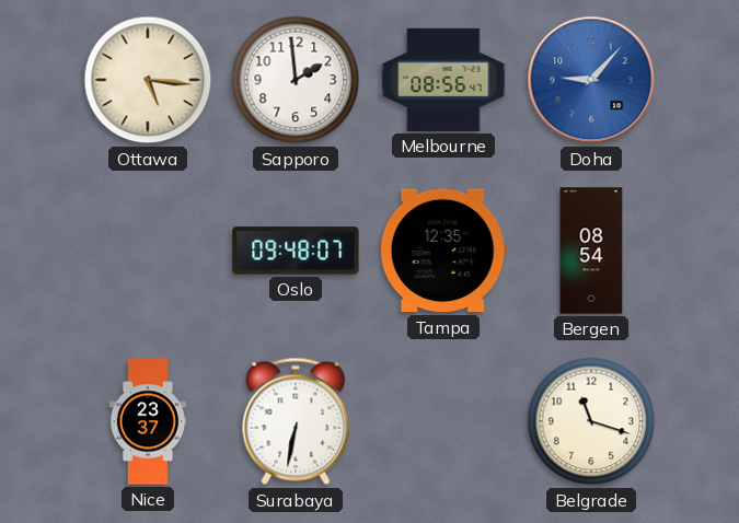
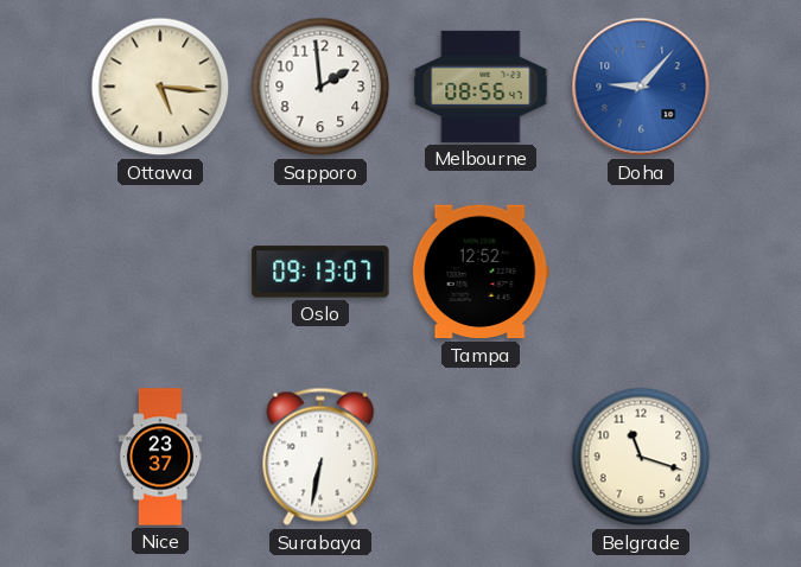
Oslo: 09:48 -> 09:13 (320, 272)
Tampa: 12:35 -> 12:52 (481, 272)
Bergen: 08:54 -> none (591, 251)
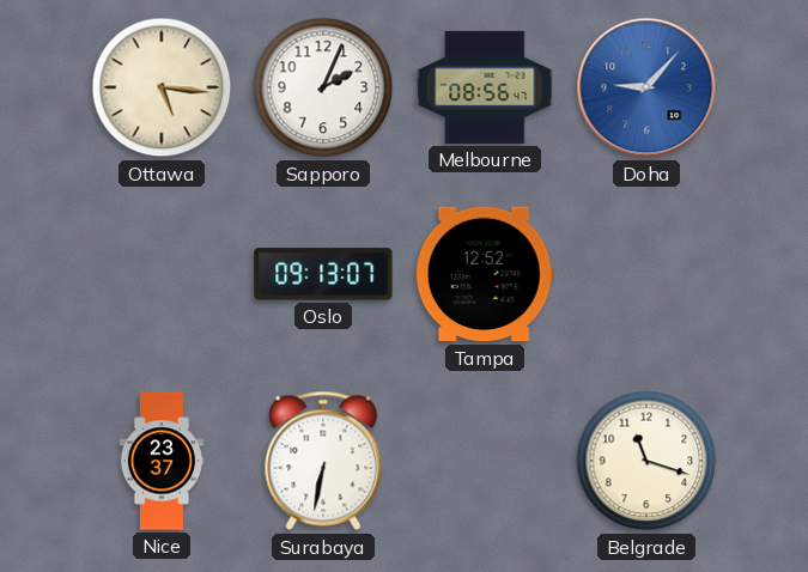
Sapporo: 1:59 -> 2:04 (323, 87)
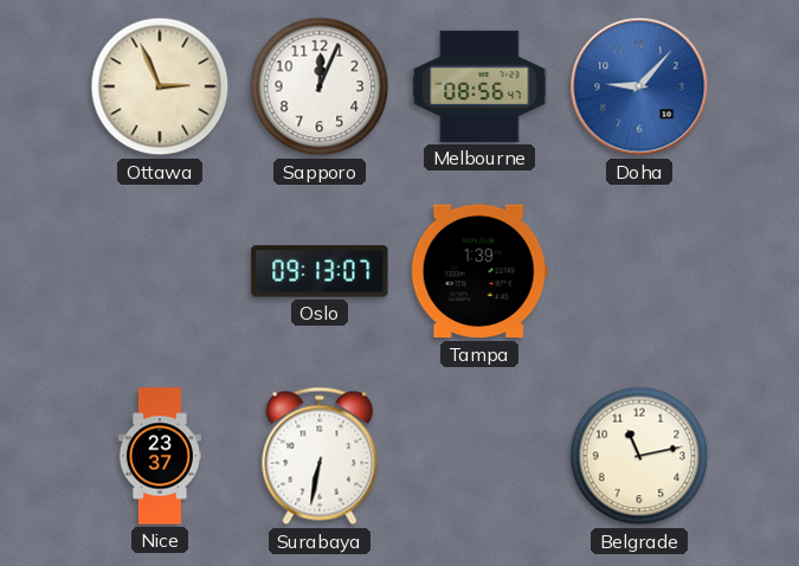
Ottawa: 5:16 -> 2:56 (160, 86)
Sapporo: 2:04 -> 12:04 (320, 86)
Tampa: 12:52 -> 1:39 (479, 271)
Belgrade: 11:18 -> 11:13 (639, 456)
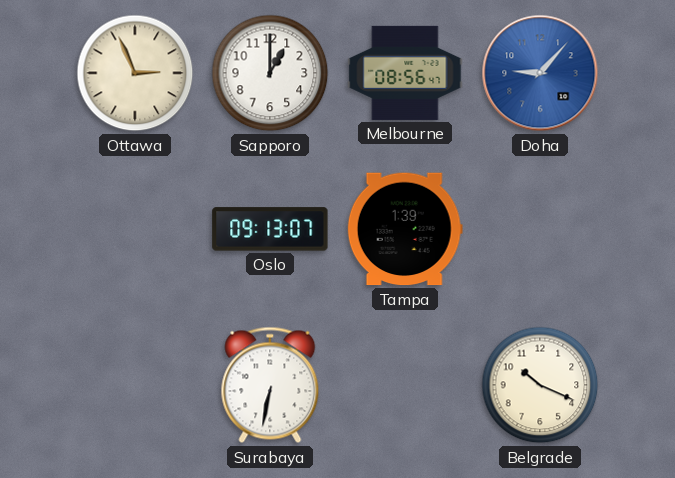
Sapporo: 12:04 -> 1:00 (270, 73)
Nice: 23:37 -> none (159, 456)
Belgrade: 11:13 -> 10:19 (540, 385)
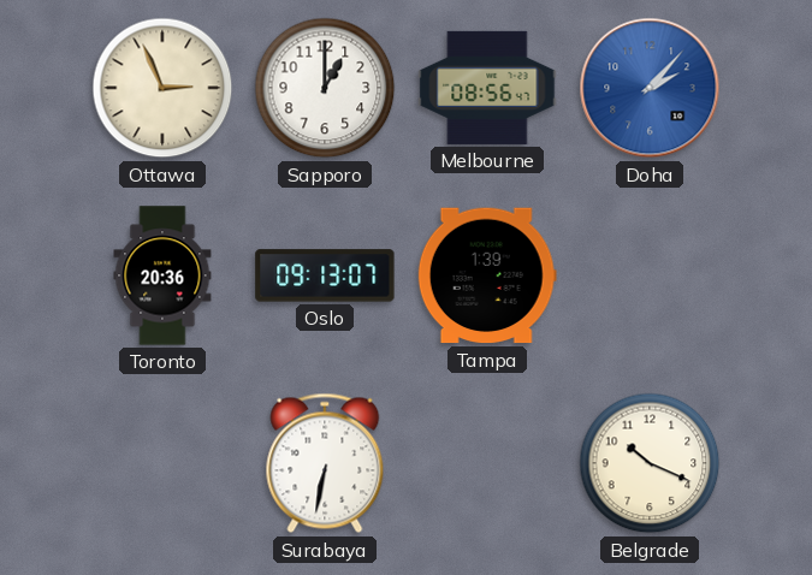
Doha: 9:07 -> 2:07 (650, 88)
Toronto: none -> 20:36 (162, 275)
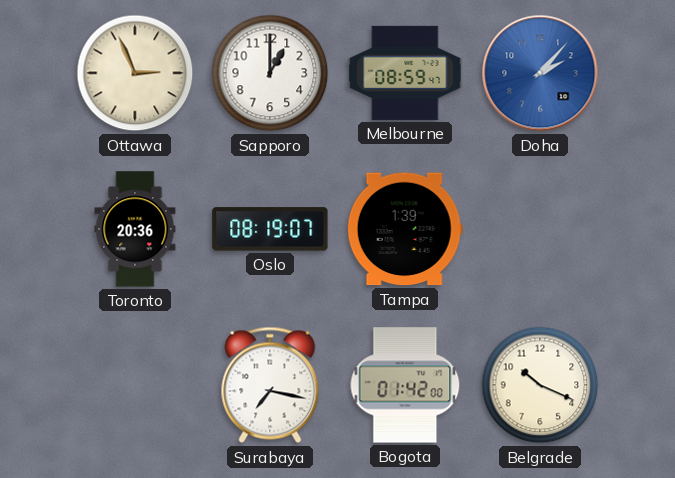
Melbourne: 08:56 -> 08:59 (405, 73)
Oslo: 09:13 -> 08:19 (270, 229)
Surabaya: 6:32 -> 7:17 (270, 385)
Bogota: none -> 01:42 (405, 385)
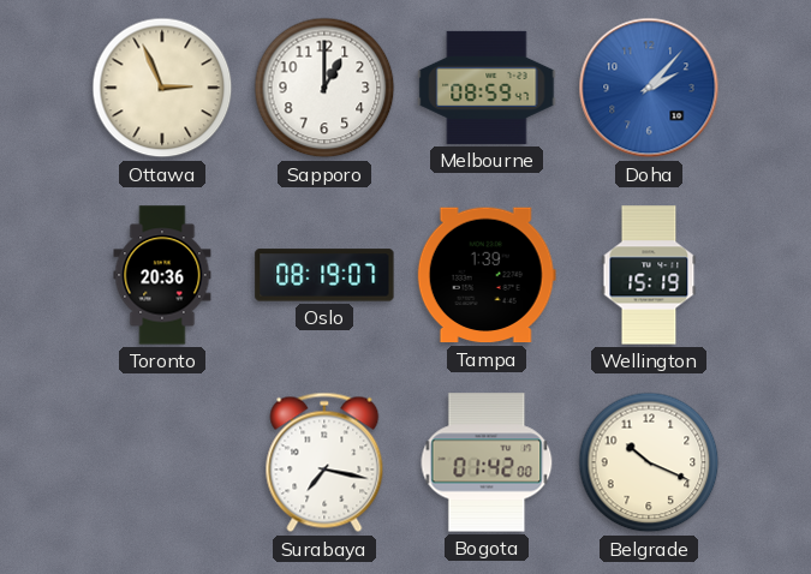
Wellington: none -> 15:19 (649, 275)
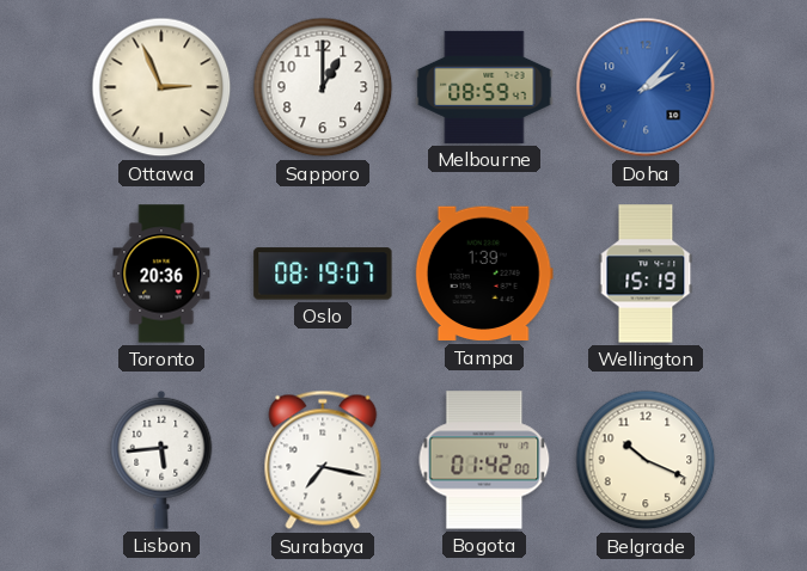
Lisbon: none -> 5:44 (161, 460)
